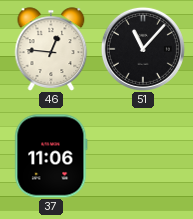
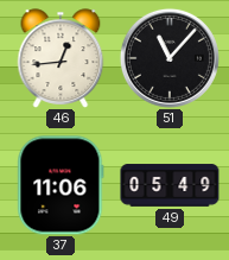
46: 12:46 -> 12:44 (61, 58)
49: none -> 05:49 (170, 185)
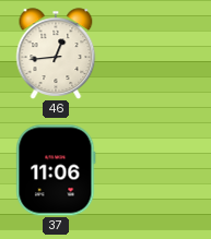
51: 11:07 -> none (170, 58)
49: 05:49 -> none (170, 185)
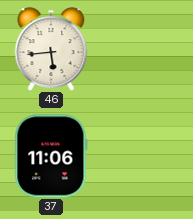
46: 12:44 -> 5:44 (51, 49)
